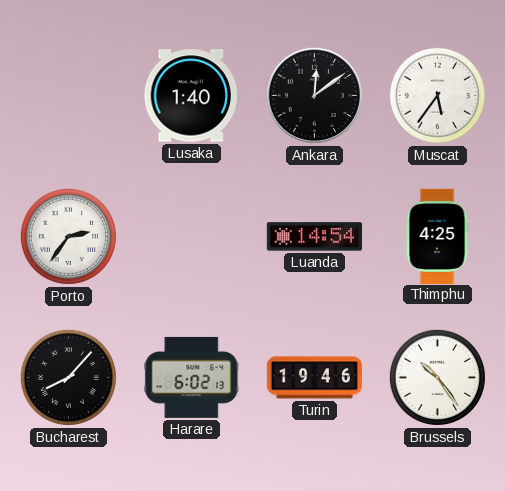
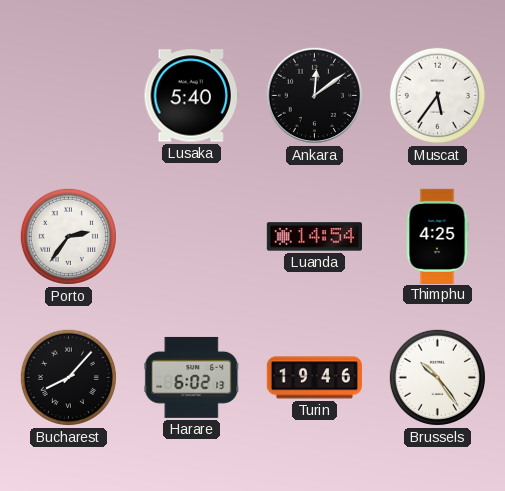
Lusaka: 1:40 -> 5:40 (191, 96)
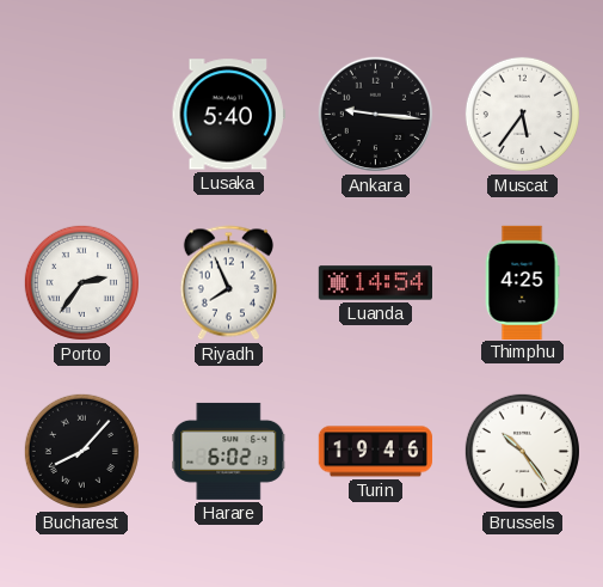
Ankara: 12:09 -> 9:16 (376, 115)
Riyadh: none -> 7:56 (228, 283)
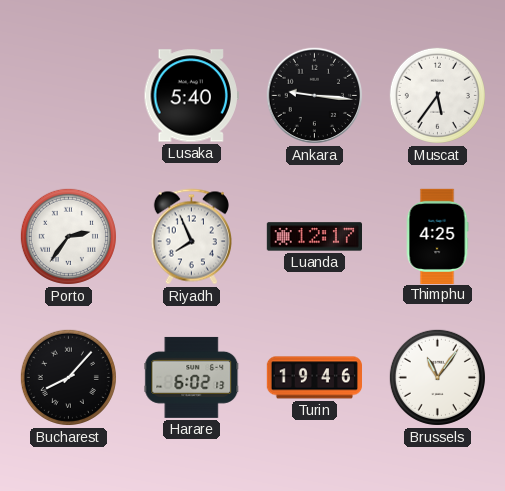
Luanda: 14:54 -> 12:17 (314, 237)
Brussels: 10:24 -> 11:06 (437, 377)
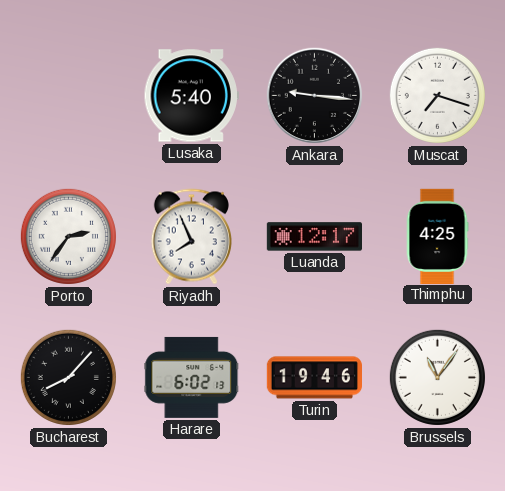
Muscat: 5:36 -> 7:18 (437, 95)
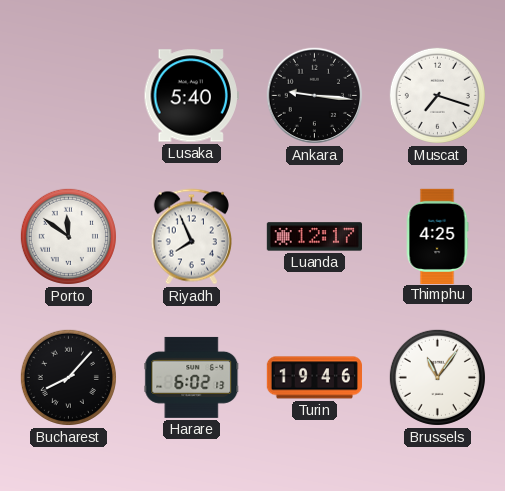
Porto: 2:36 -> 11:51 (68, 236)
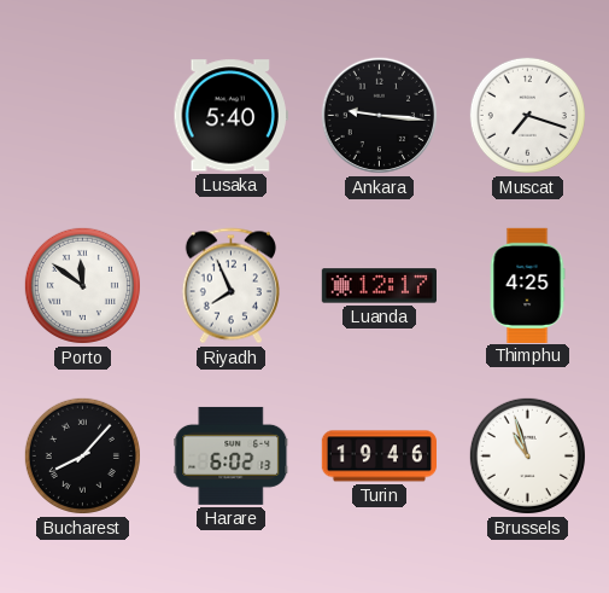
Brussels: 11:06 -> 10:57 (527, 455)
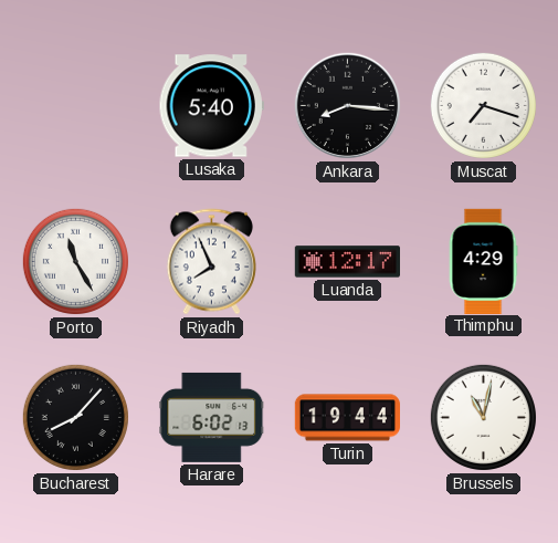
Ankara: 9:16 -> 8:16 (348, 106)
Porto: 11:51 -> 11:25 (75, 261)
Thimphu: 4:25 -> 4:29 (483, 261)
Turin: 19:46 -> 19:44 (347, 418)
Brussels: 10:57 -> 11:02 (483, 417)
